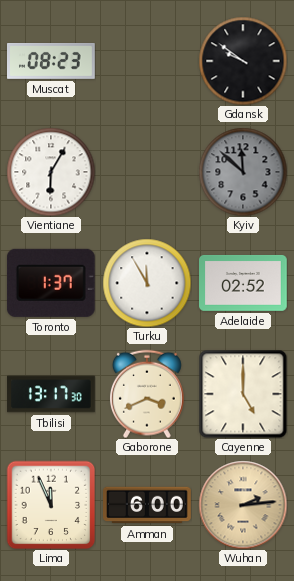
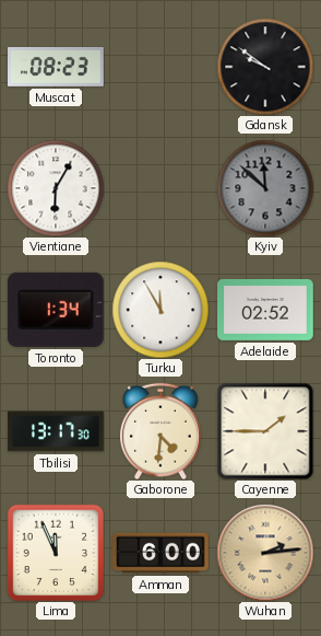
Toronto: 1:37 -> 1:34 (56, 310)
Gaborone: 3:41 -> 4:31 (160, 431)
Cayenne: 5:00 -> 1:45 (265, 431)
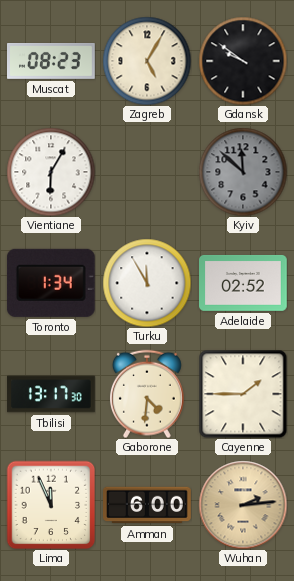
Zagreb: none -> 5:05 (147, 61)
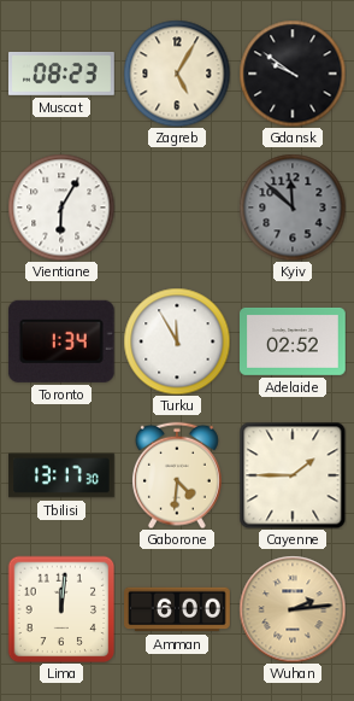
Lima: 11:56 -> 12:01 (61, 609)
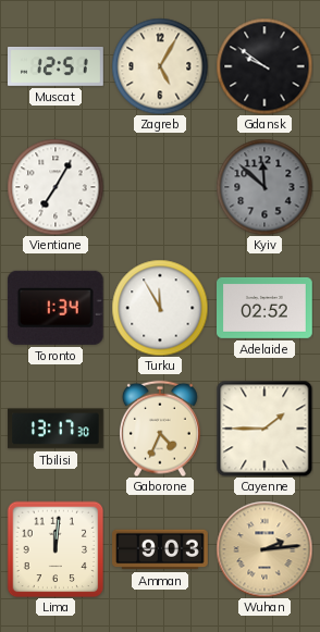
Muscat: 08:23 -> 12:51 (56, 67)
Vientiane: 6:05 -> 7:05 (56, 187)
Gaborone: 4:31 -> 4:34 (160, 429)
Amman: 6:00 -> 9:03 (160, 549)
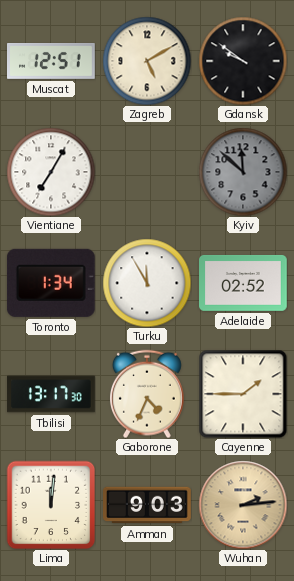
Zagreb: 5:05 -> 5:10 (147, 61)
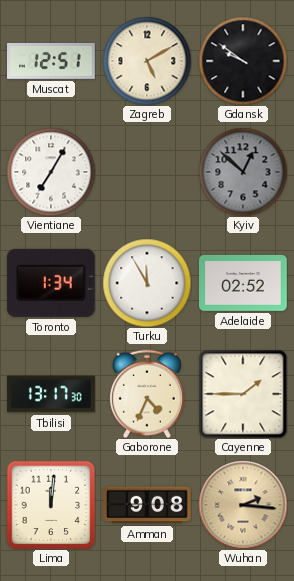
Kyiv: 11:52 -> 12:52 (243, 172)
Amman: 9:03 -> 9:08 (147, 505)
Wuhan: 2:14 -> 2:16 (243, 505)
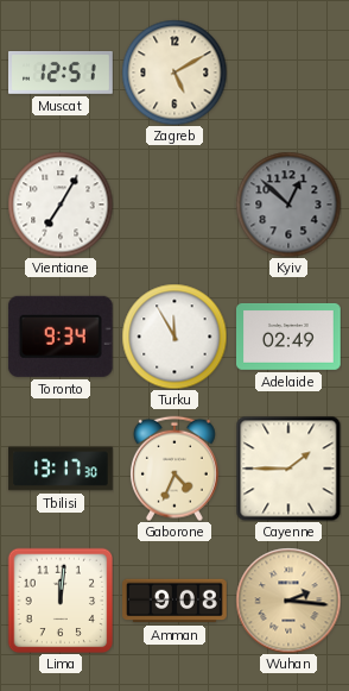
Gdansk: 9:51 -> none (243, 61)
Toronto: 1:34 -> 9:34 (61, 337)
Adelaide: 02:52 -> 02:49 (290, 337)
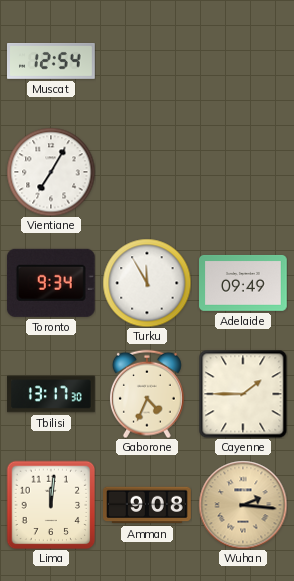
Muscat: 12:51 -> 12:54 (51, 62)
Zagreb: 5:10 -> none (174, 73)
Kyiv: 12:52 -> none (288, 205)
Adelaide: 02:49 -> 09:49 (244, 283)
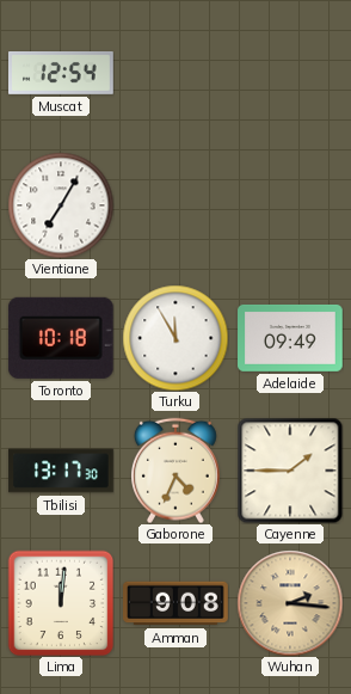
Toronto: 9:34 -> 10:18 (61, 338)
